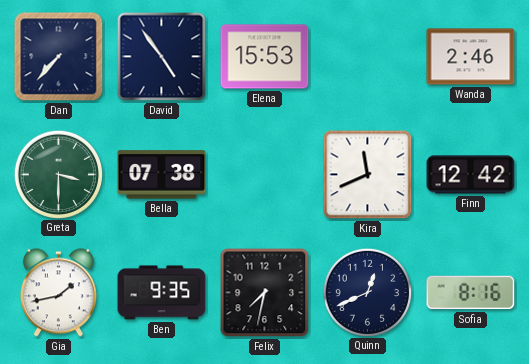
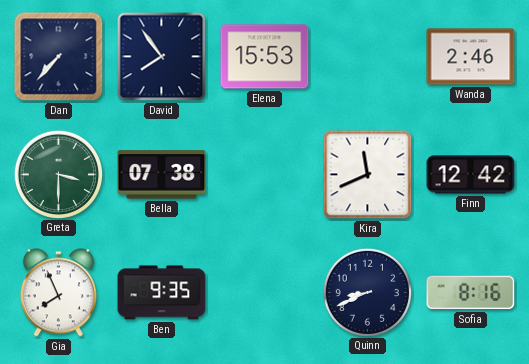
David: 4:54 -> 7:54 (162, 57)
Gia: 1:43 -> 7:56 (58, 293)
Felix: 7:32 -> none (265, 293)
Quinn: 12:41 -> 8:41 (367, 292)
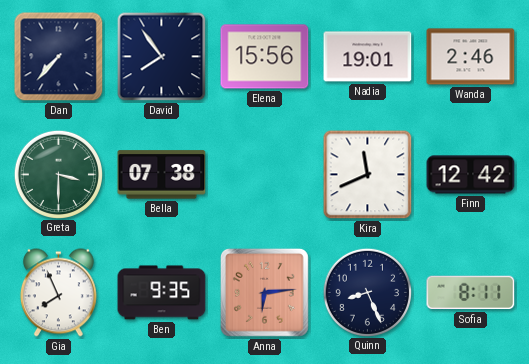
Elena: 15:53 -> 15:56 (265, 57)
Nadia: none -> 19:01 (368, 57)
Anna: none -> 6:14 (264, 292)
Quinn: 8:41 -> 8:26 (367, 292)
Sofia: 8:16 -> 8:11 (471, 293)
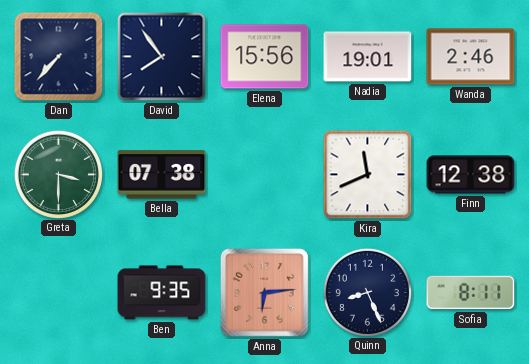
Finn: 12:42 -> 12:38 (471, 175)
Gia: 7:56 -> none (58, 293)
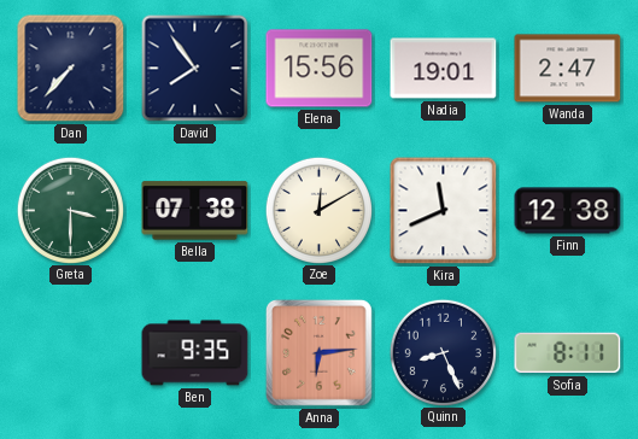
Wanda: 2:46 -> 2:47 (568, 69)
Zoe: none -> 12:10 (318, 210)
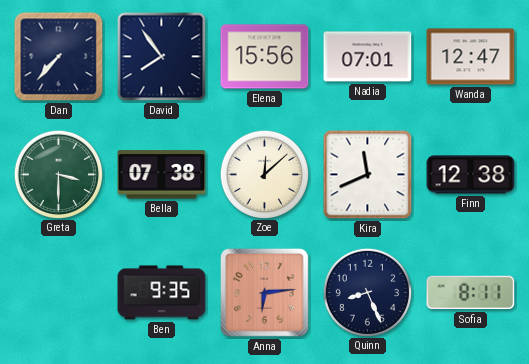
Nadia: 19:01 -> 07:01 (368, 57)
Wanda: 2:47 -> 12:47 (471, 57)
Zoe: 12:10 -> 12:08 (264, 174)
